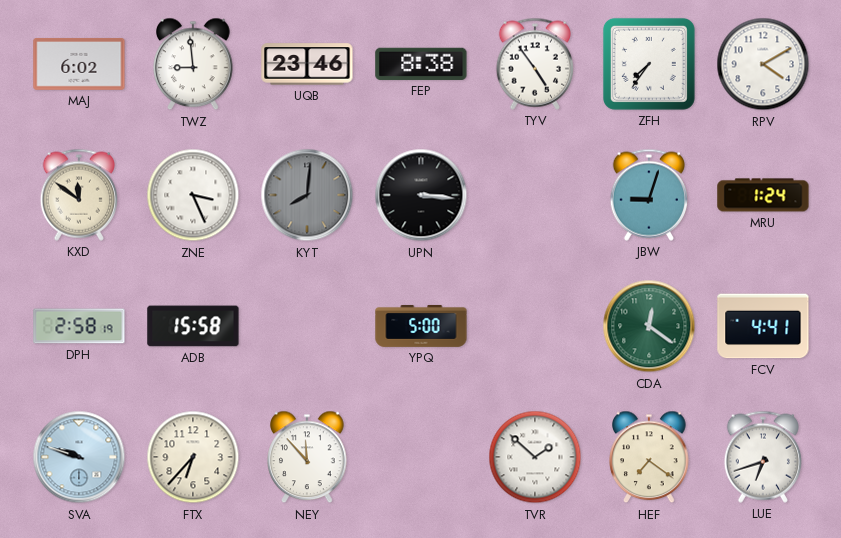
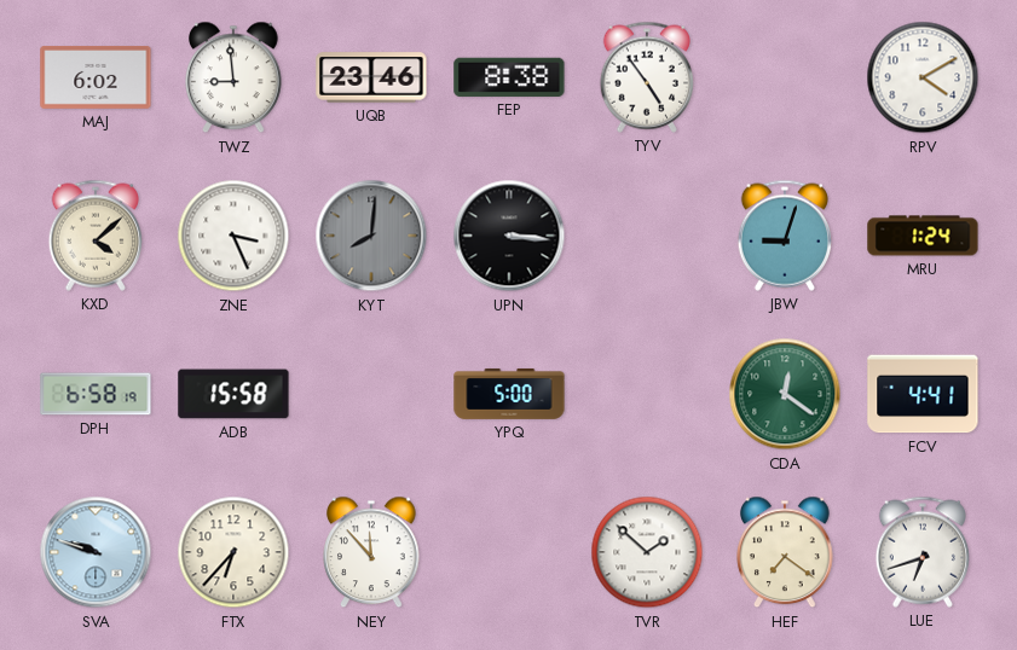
ZFH: 7:36 -> none (649, 64)
KXD: 11:51 -> 4:08 (94, 236)
DPH: 2:58 -> 6:58 (96, 394)
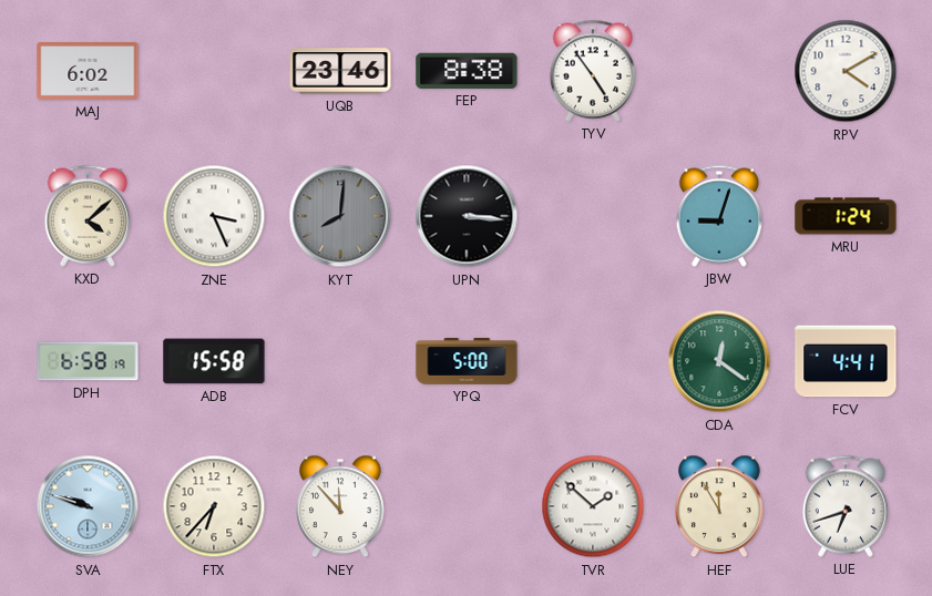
TWZ: 8:59 -> none (233, 77)
HEF: 7:21 -> 11:55 (719, 506)
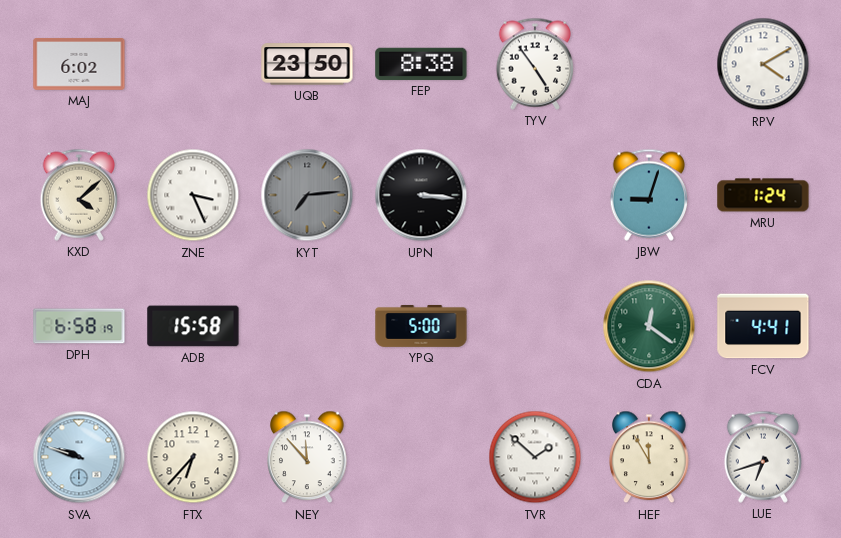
UQB: 23:46 -> 23:50 (307, 64)
KYT: 8:01 -> 7:14 (307, 195)
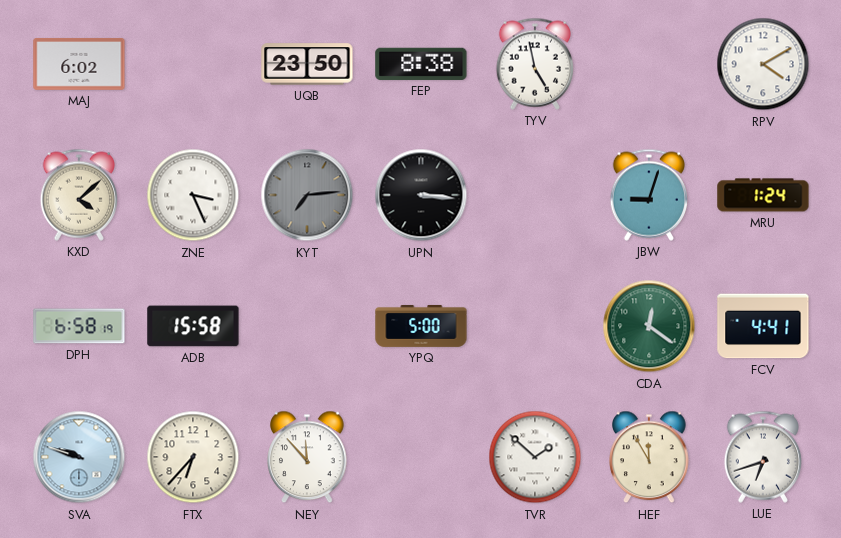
TYV: 4:54 -> 4:58 (534, 64)
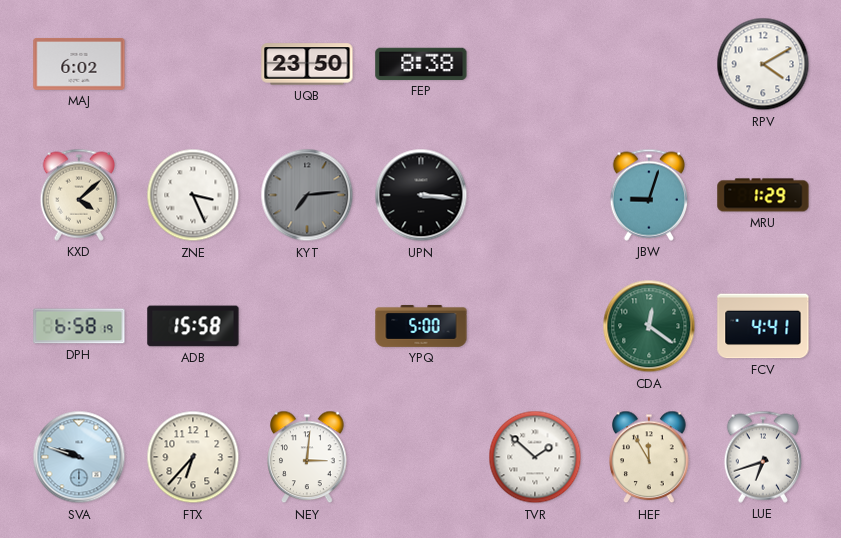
TYV: 4:58 -> none (534, 64)
MRU: 1:24 -> 1:29 (763, 195)
NEY: 11:53 -> 3:01 (307, 457)
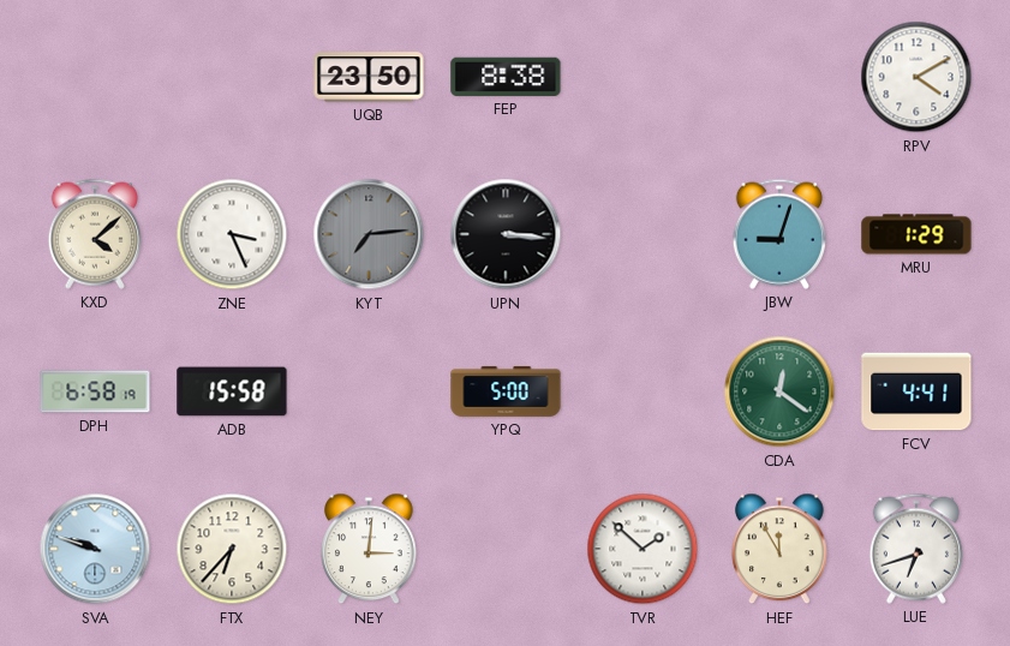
MAJ: 6:02 -> none (79, 65)
